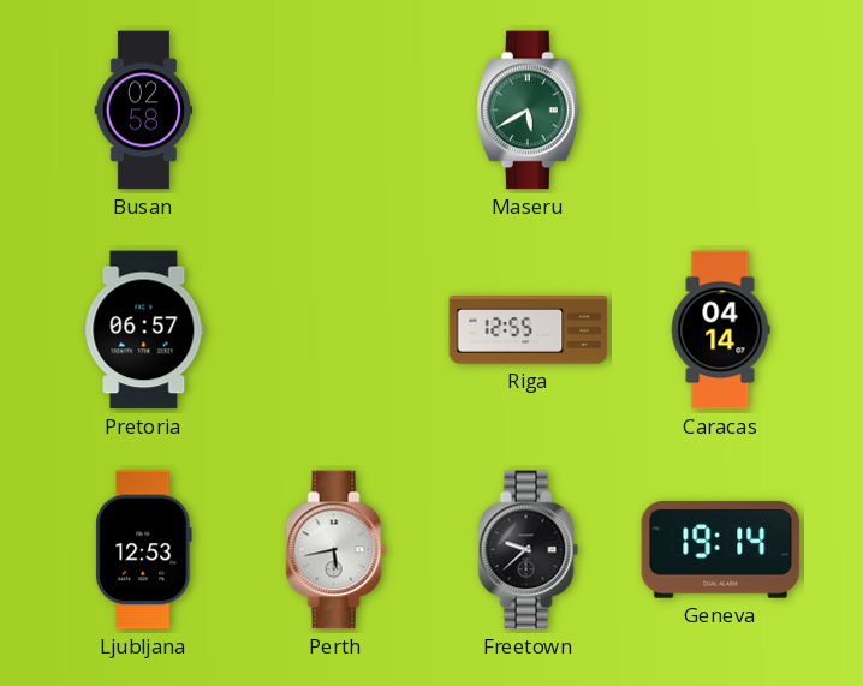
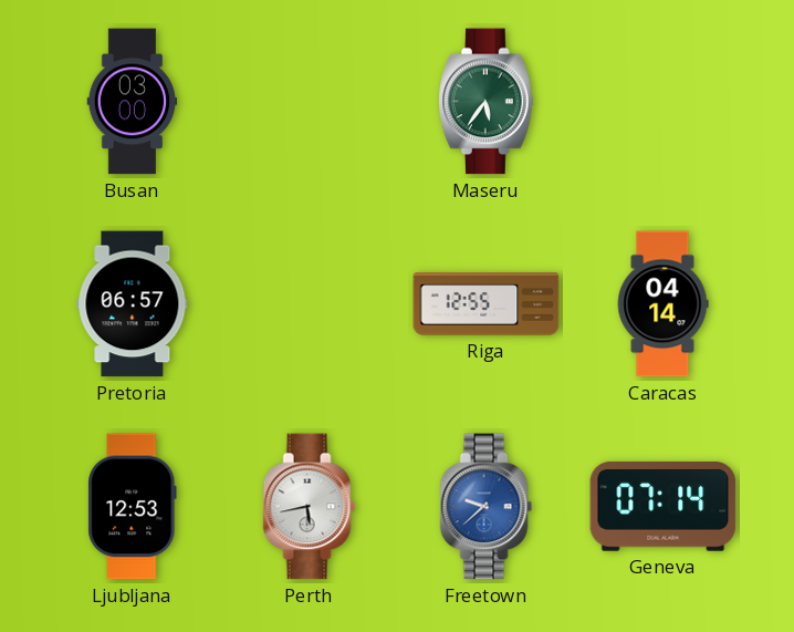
Busan: 02:58 -> 03:00 (133, 102)
Maseru: 5:40 -> 5:36 (487, 102)
Freetown dial: black -> blue (487, 507)
Geneva: 19:14 -> 07:14 (664, 506)
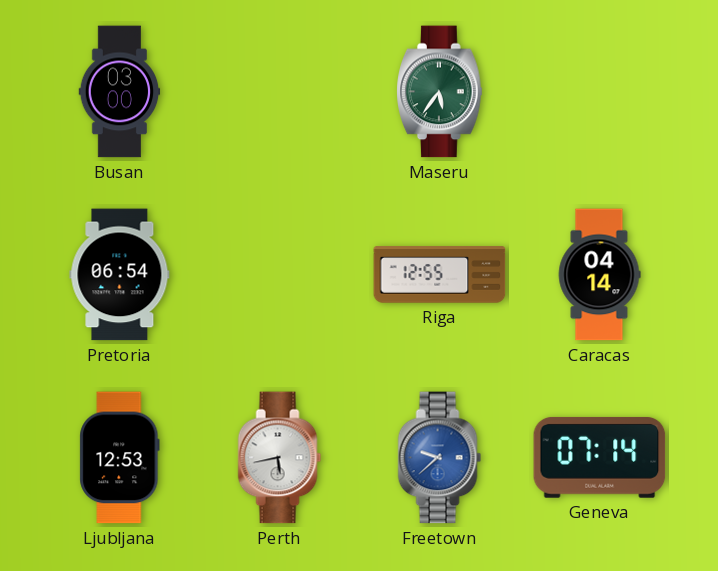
Pretoria: 06:57 -> 06:54 (120, 275)
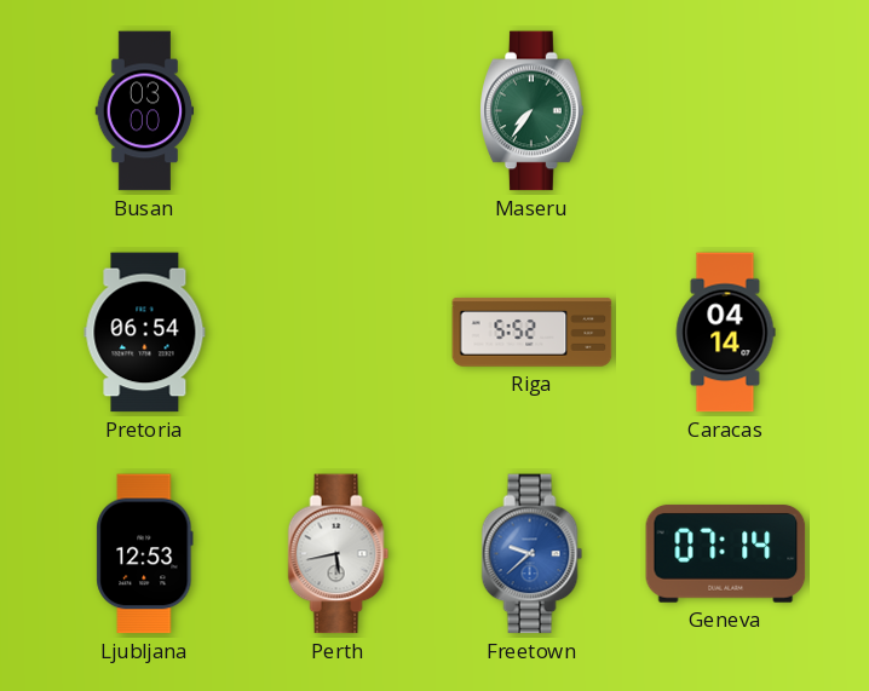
Maseru: 5:36 -> 7:36 (533, 111)
Riga: 12:55 -> 5:52 (533, 333)
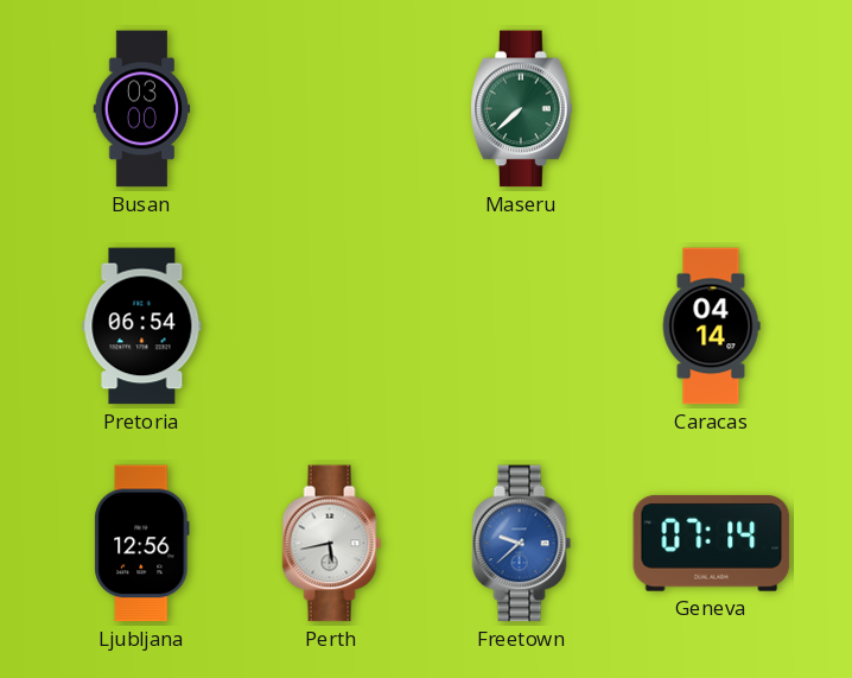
Maseru: 7:36 -> 7:38 (522, 109)
Riga: 5:52 -> none (533, 333)
Ljubljana: 12:53 -> 12:56 (142, 544)
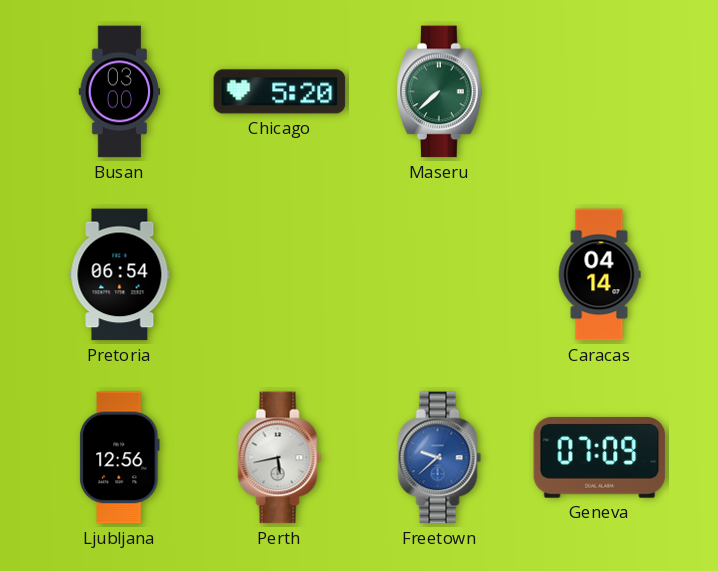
Chicago: none -> 5:20 (280, 92)
Geneva: 07:14 -> 07:09 (600, 457)
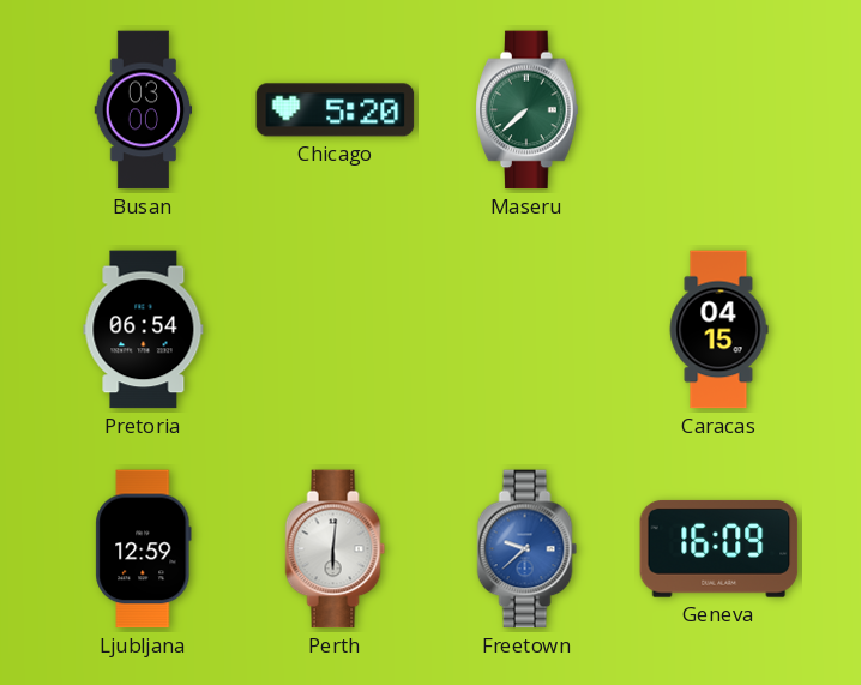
Caracas: 04:14 -> 04:15 (718, 330)
Ljubljana: 12:56 -> 12:59 (144, 549)
Perth: 5:43 -> 6:01 (336, 549)
Geneva: 07:09 -> 16:09 (719, 548)
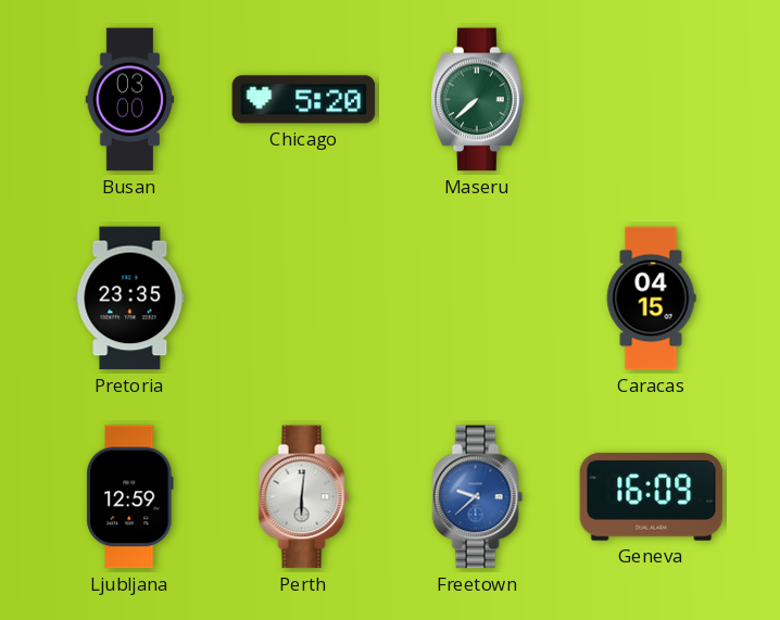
Pretoria: 06:54 -> 23:35 (130, 299)
